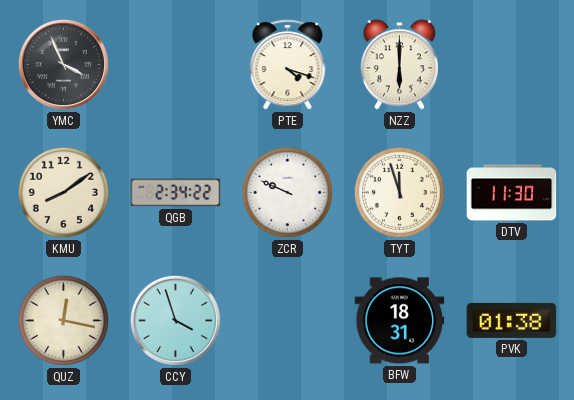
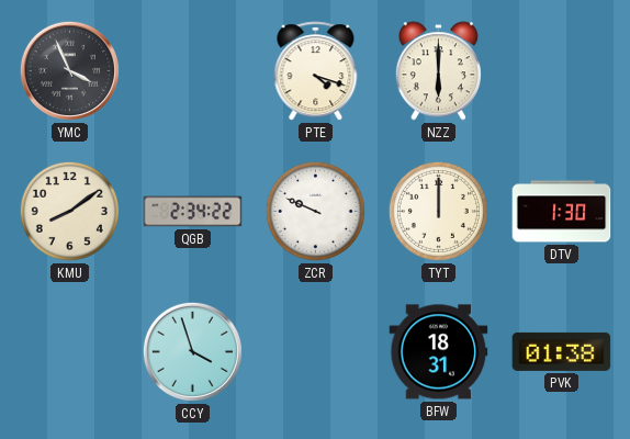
TYT: 11:57 -> 12:00 (438, 211)
DTV: 11:30 -> 1:30 (562, 212)
QUZ: 12:17 -> none (63, 320)
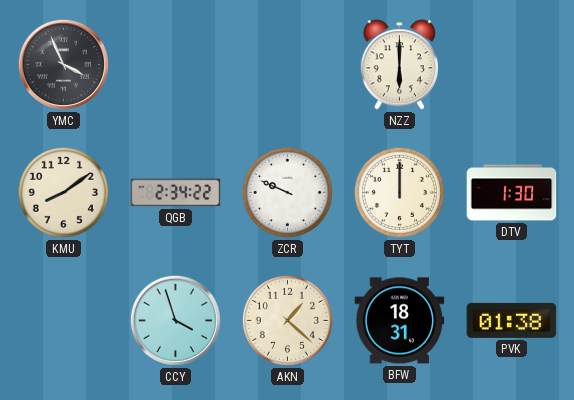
PTE: 4:18 -> none (316, 71)
AKN: none -> 1:22 (287, 320)
